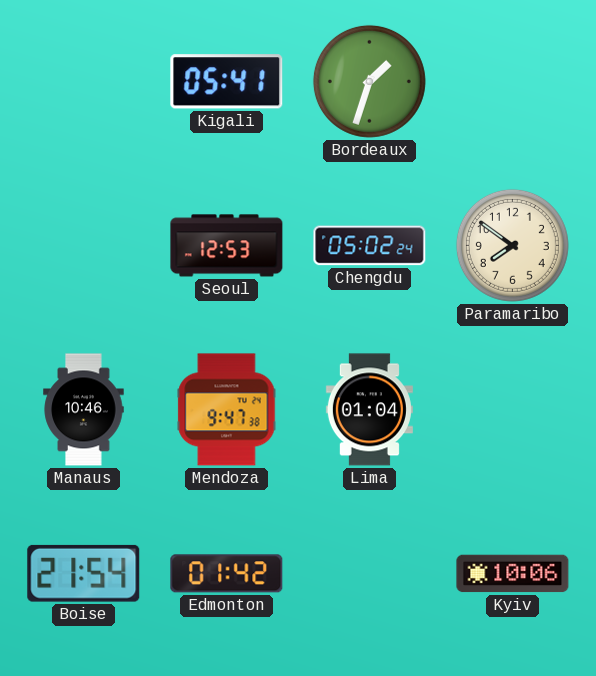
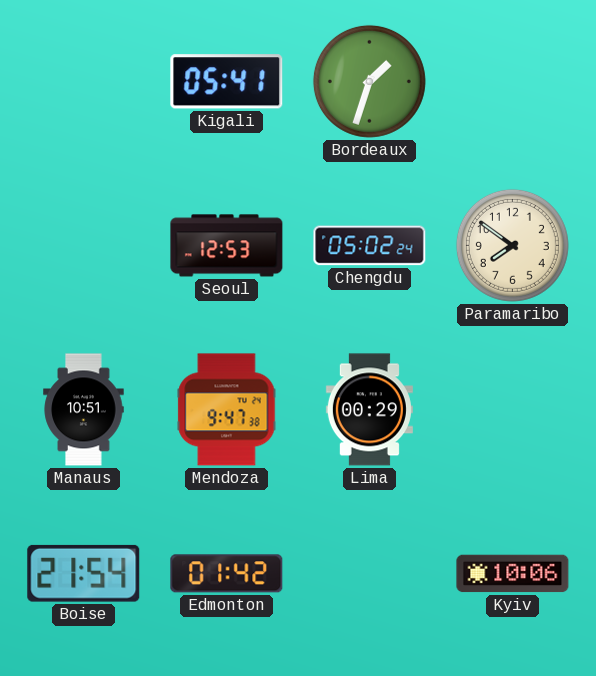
Manaus: 10:46 -> 10:51 (84, 410)
Lima: 01:04 -> 00:29 (369, 410)
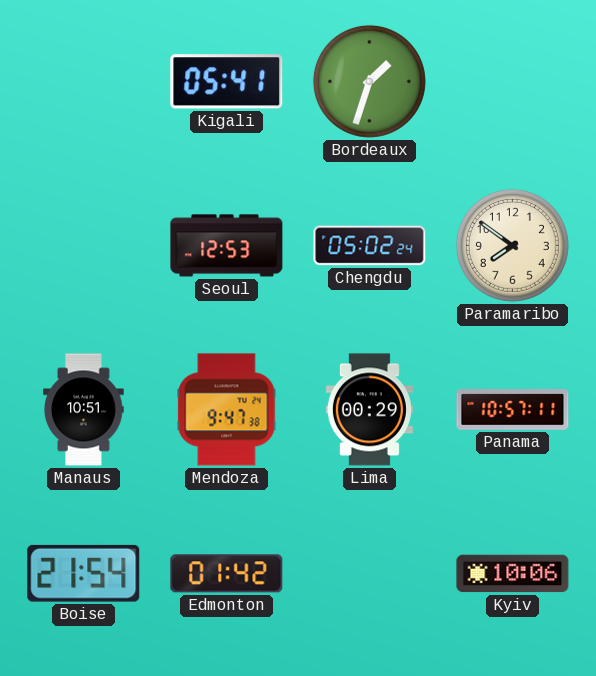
Panama: none -> 10:57 (513, 410)
